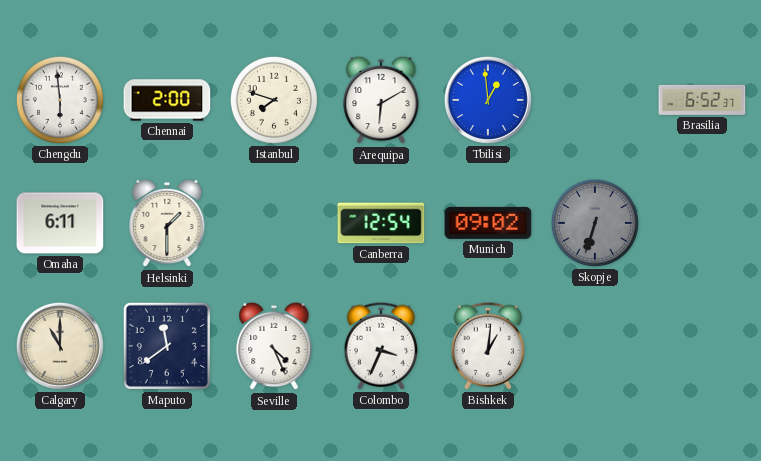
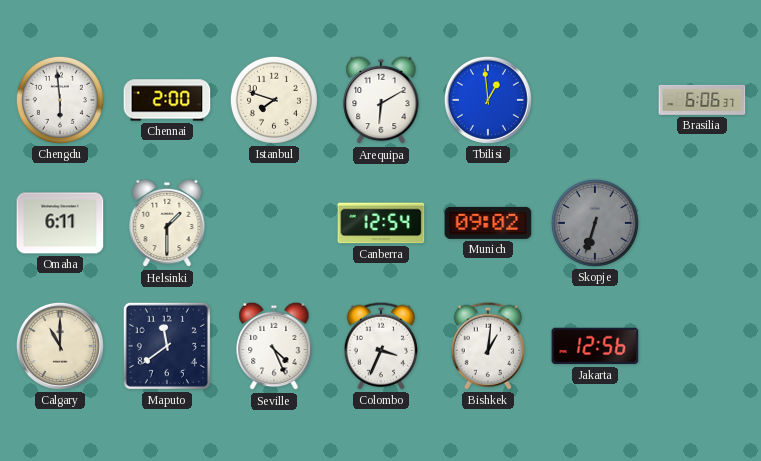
Brasilia: 6:52 -> 6:06 (702, 100)
Jakarta: none -> 12:56 (595, 346)
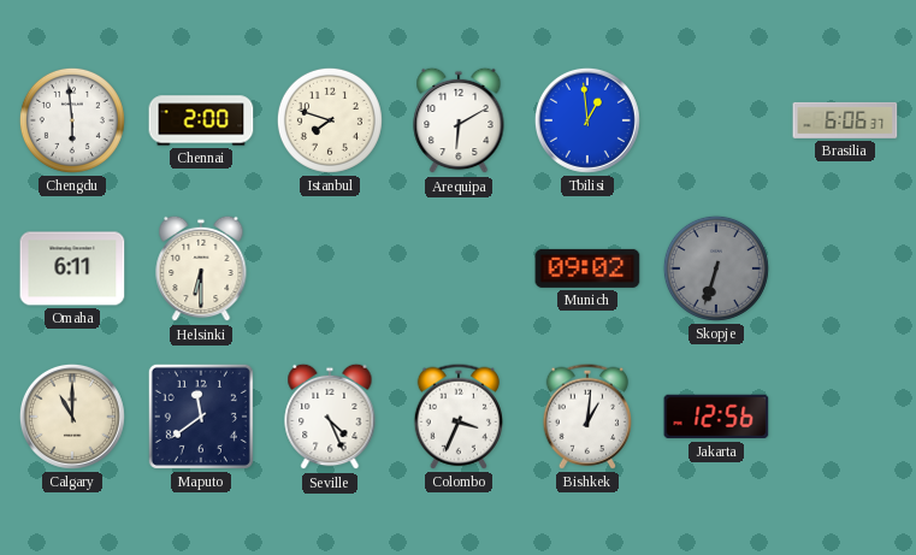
Helsinki: 1:30 -> 6:30 (201, 268)
Canberra: 12:54 -> none (381, 223)
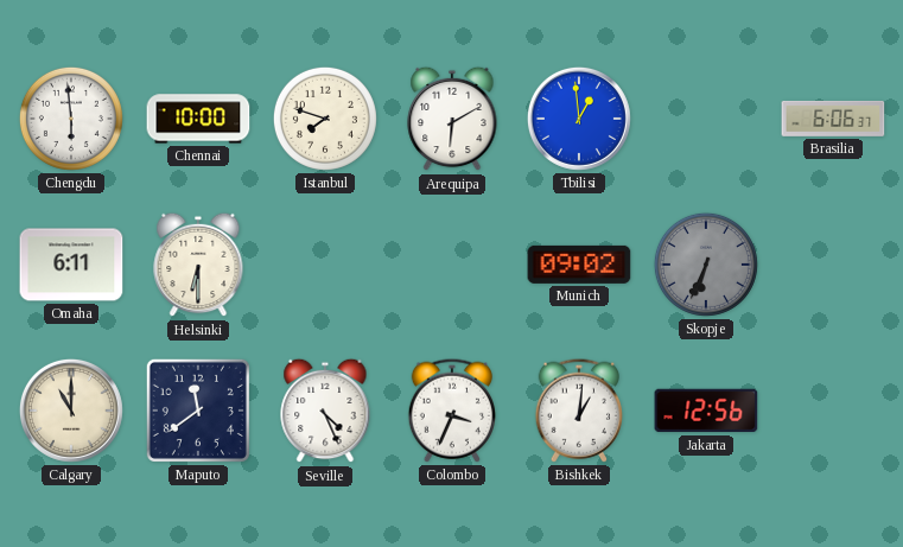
Chennai: 2:00 -> 10:00 (198, 119)
Skopje: 6:33 -> 6:34 (706, 265)
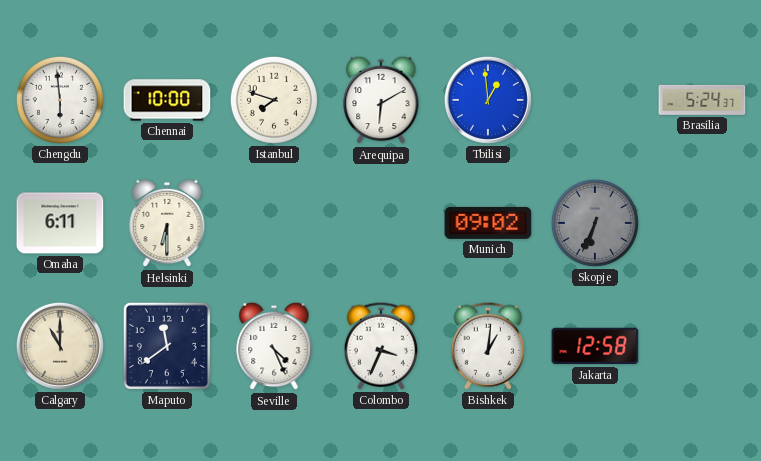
Brasilia: 6:06 -> 5:24 (702, 100)
Jakarta: 12:56 -> 12:58 (595, 346)
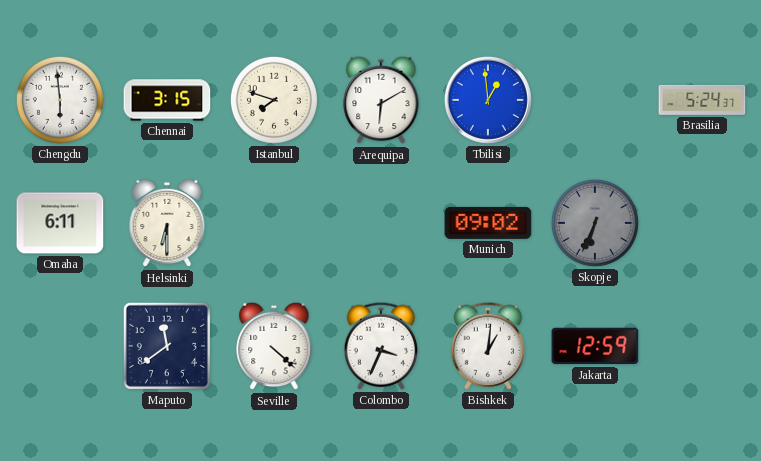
Chennai: 10:00 -> 3:15 (167, 100)
Calgary: 11:00 -> none (60, 346)
Seville: 4:26 -> 4:22 (274, 346)
Jakarta: 12:58 -> 12:59 (595, 346)
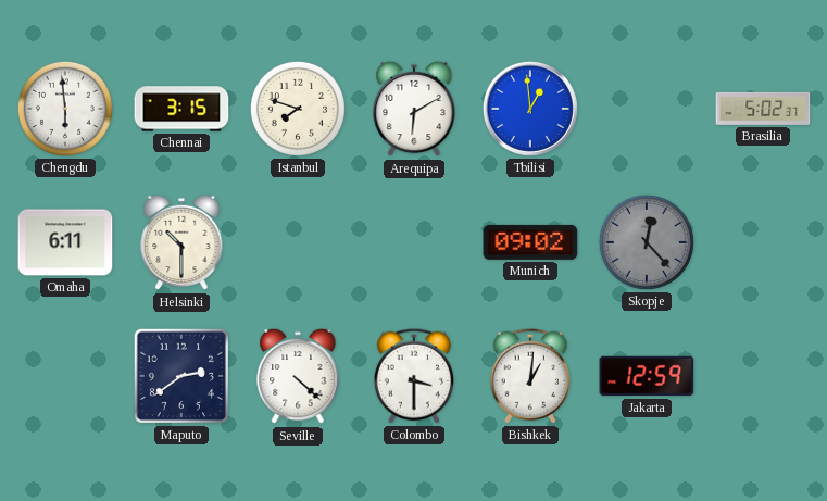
Brasilia: 5:24 -> 5:02 (763, 109)
Helsinki: 6:30 -> 10:30 (181, 242)
Skopje: 6:34 -> 12:23 (647, 242)
Maputo: 11:39 -> 2:39 (181, 376)
Colombo: 3:34 -> 3:30 (413, 376)
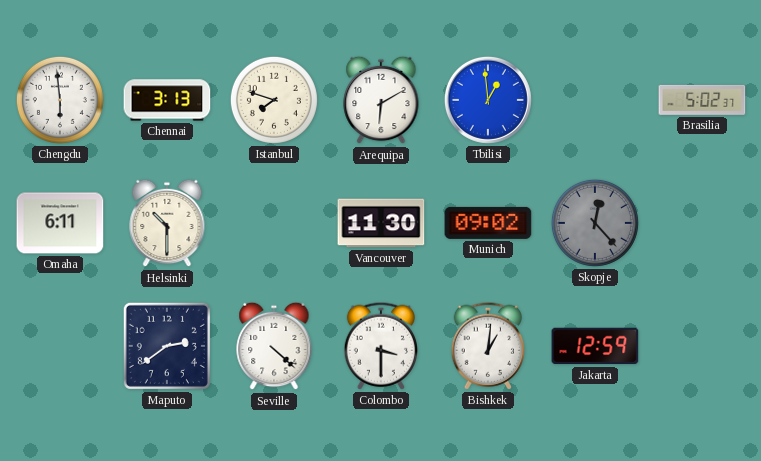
Chennai: 3:15 -> 3:13 (167, 100)
Vancouver: none -> 11:30 (381, 223)
